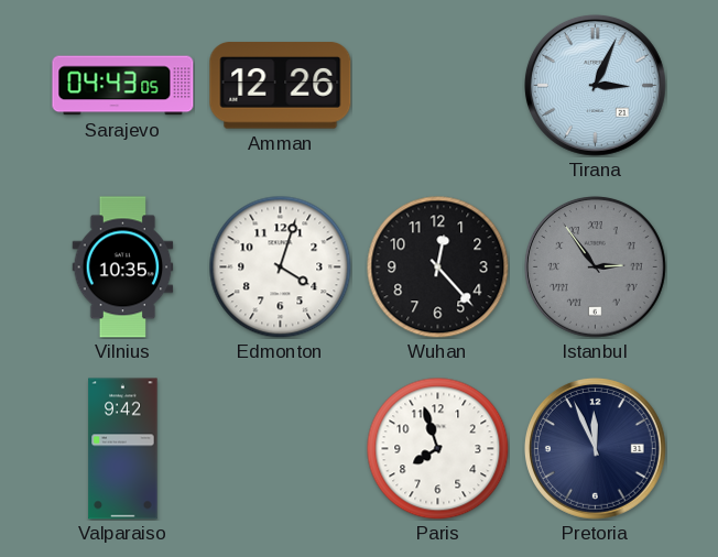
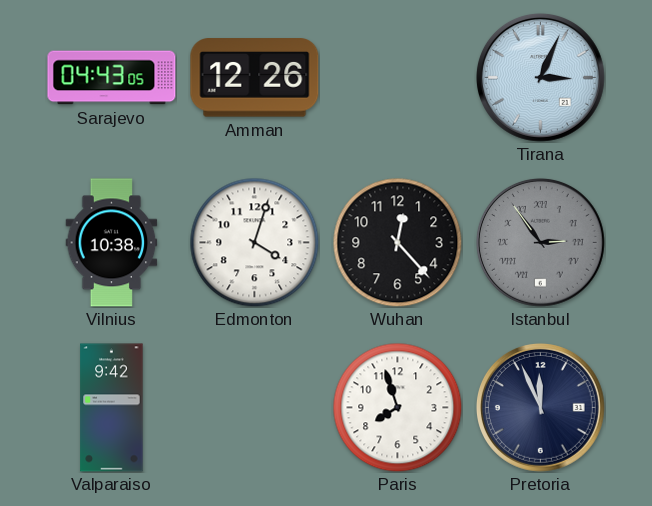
Vilnius: 10:35 -> 10:38 (112, 243)
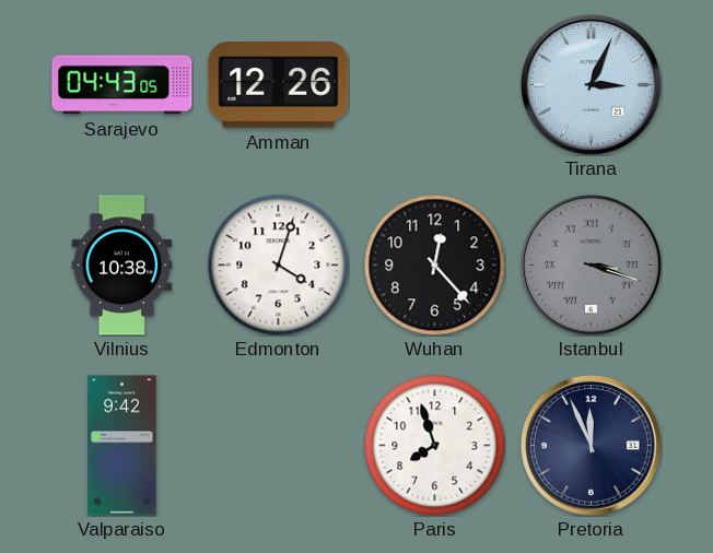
Istanbul: 2:54 -> 3:18 (591, 264)
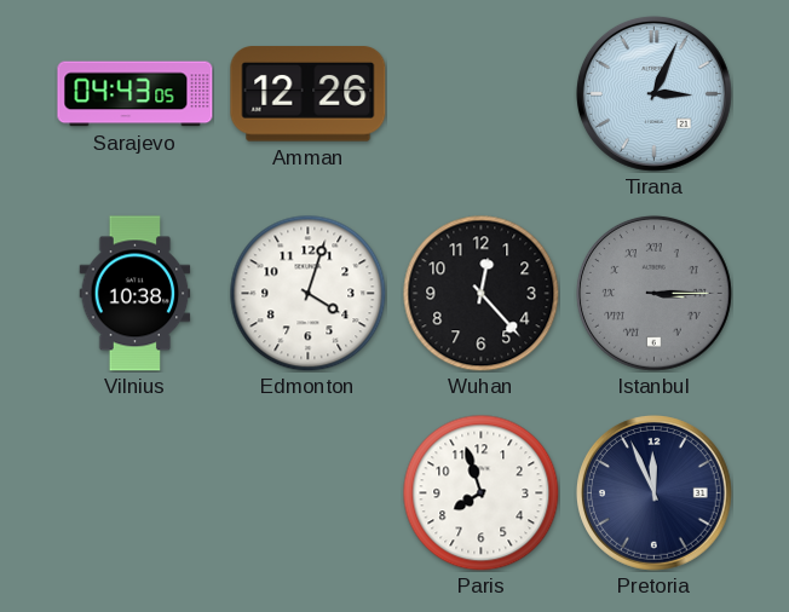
Istanbul: 3:18 -> 3:15 (653, 293)
Valparaiso: 9:42 -> none (122, 446)
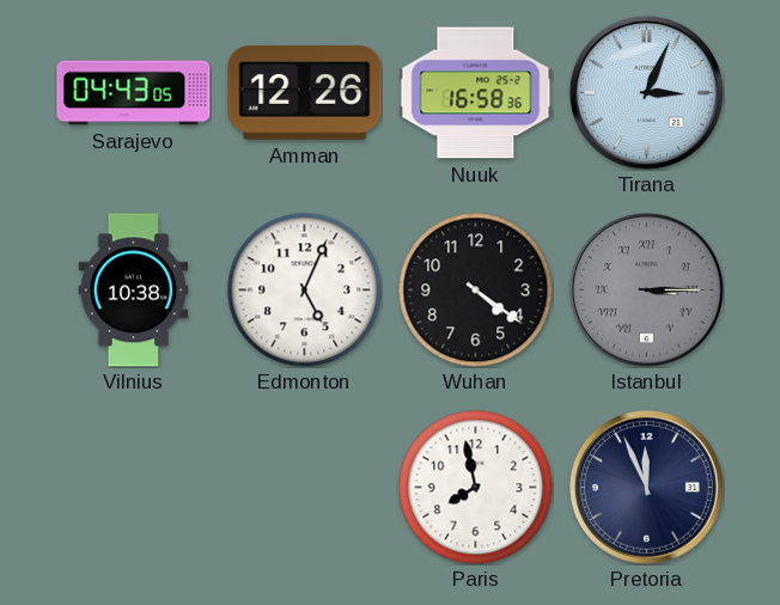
Nuuk: none -> 16:58 (476, 93)
Edmonton: 4:03 -> 5:04 (304, 289)
Wuhan: 12:23 -> 4:21 (475, 289)
Paris: 7:57 -> 7:58 (475, 487)
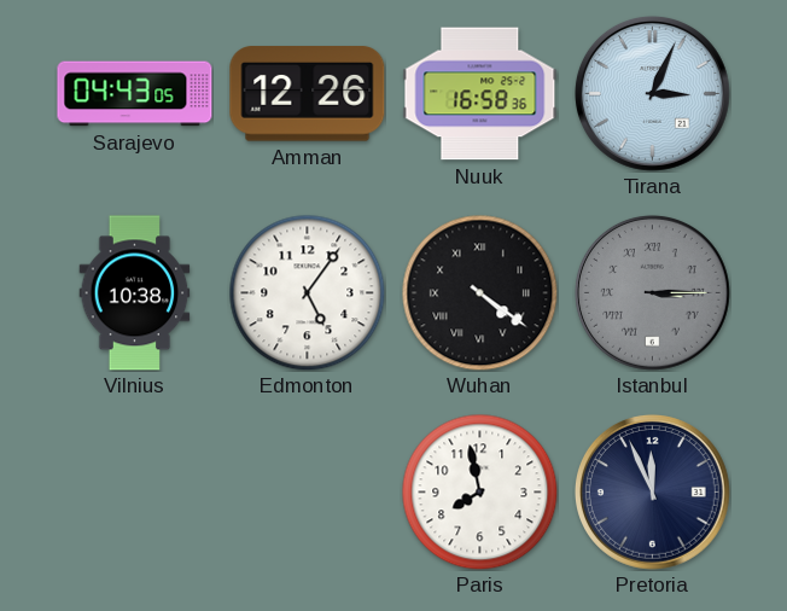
Edmonton: 5:04 -> 5:06 (307, 292)
Wuhan numerals: Arabic -> Roman (479, 292)
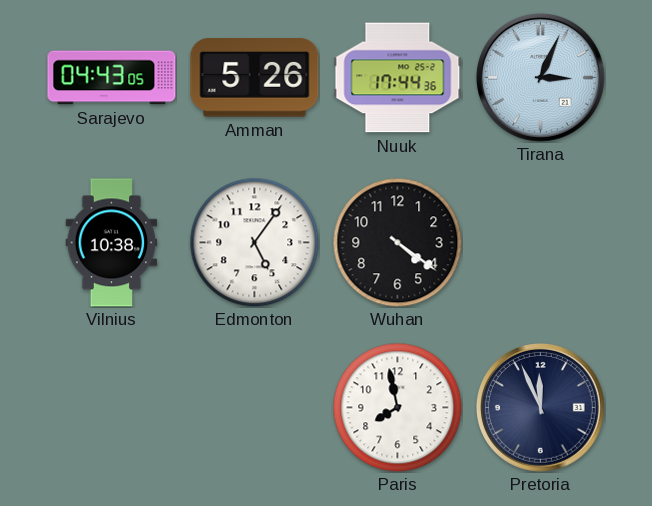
Amman: 12:26 -> 5:26 (255, 78)
Nuuk: 16:58 -> 17:44 (398, 78)
Wuhan numerals: Roman -> Arabic (397, 242)
Istanbul: 3:15 -> none (652, 292)
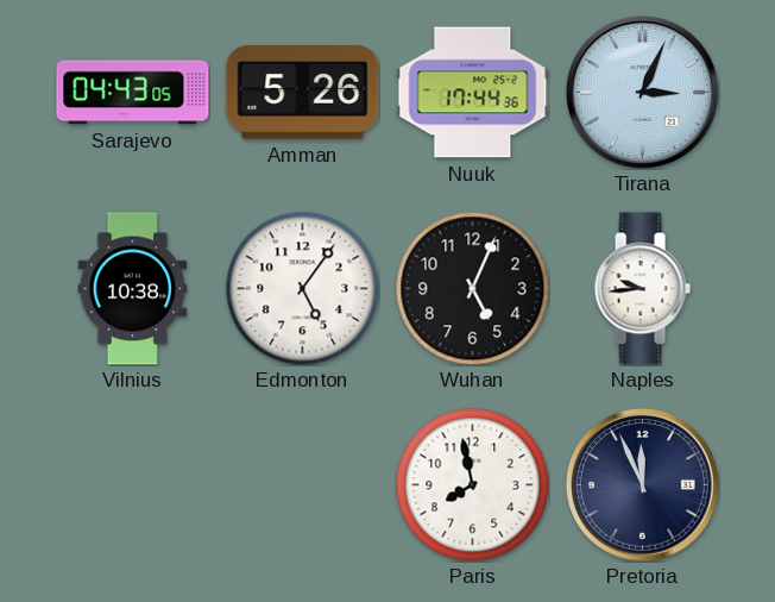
Wuhan: 4:21 -> 5:04 (472, 288)
Naples: none -> 9:44 (642, 289)
